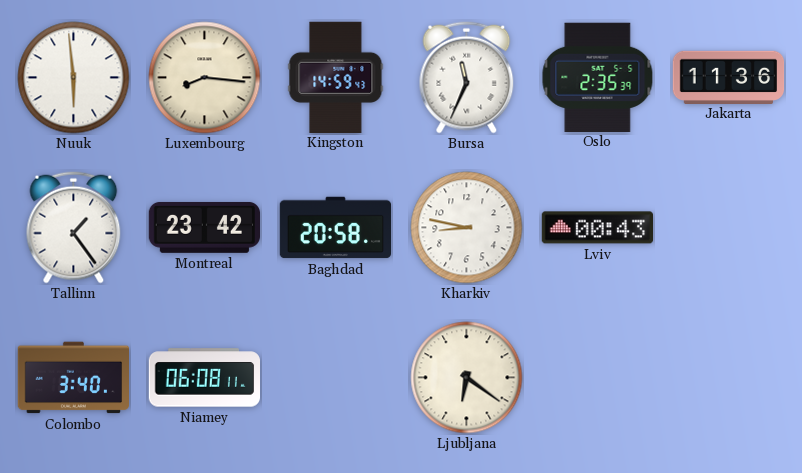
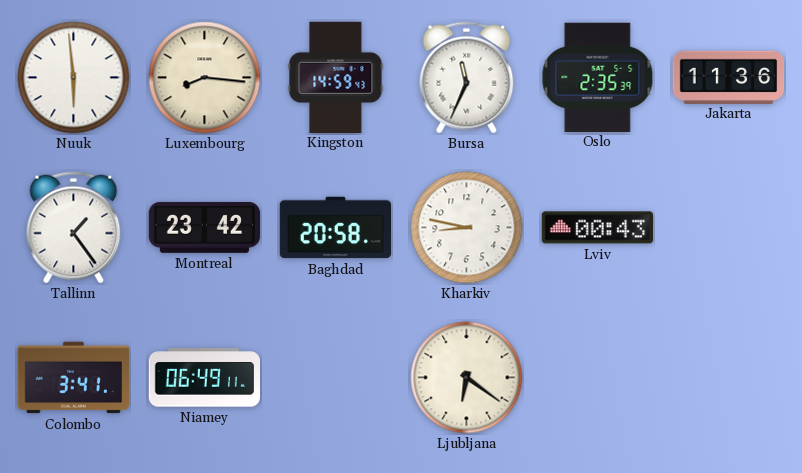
Colombo: 3:40 -> 3:41 (73, 378)
Niamey: 06:08 -> 06:49 (204, 378)
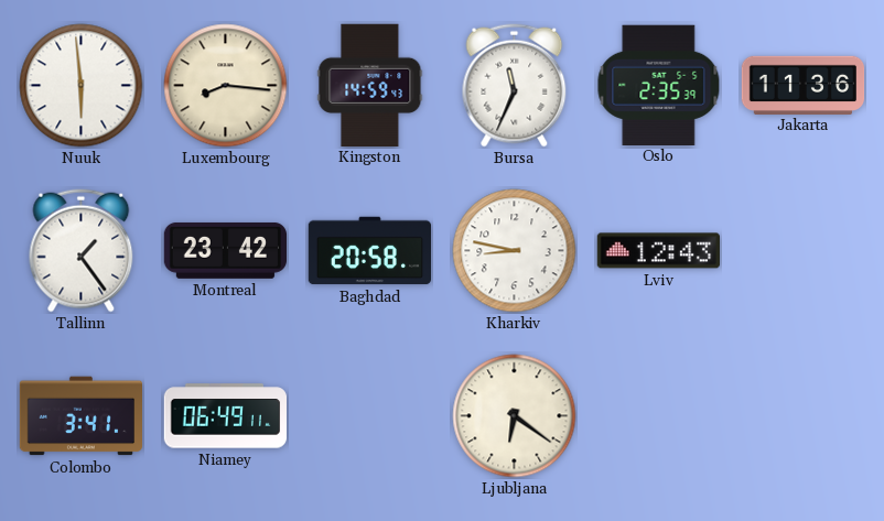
Lviv: 00:43 -> 12:43 (658, 251)
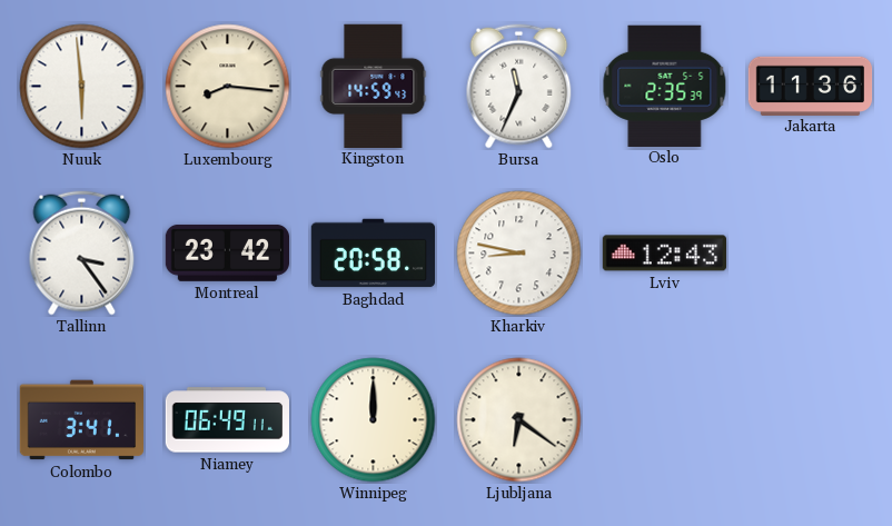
Tallinn: 1:24 -> 3:24 (82, 254)
Winnipeg: none -> 12:00 (374, 420)
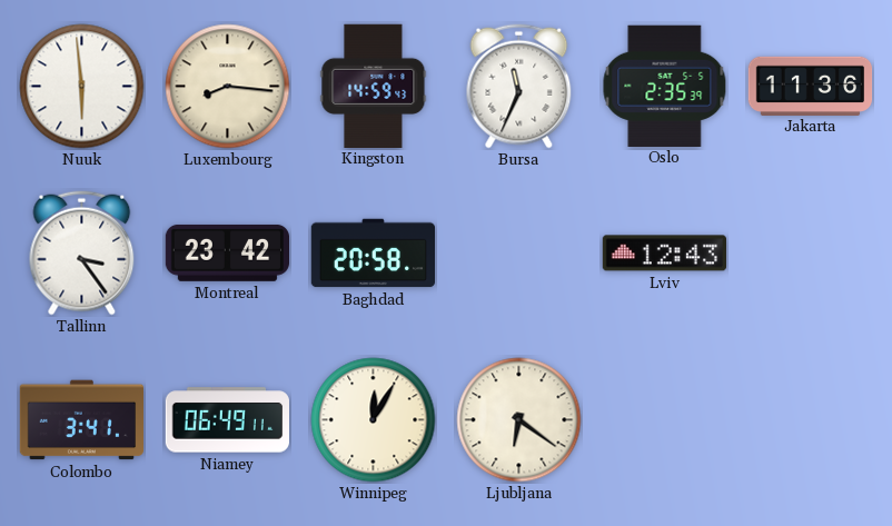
Kharkiv: 8:47 -> none (519, 254)
Winnipeg: 12:00 -> 12:05 (374, 420)
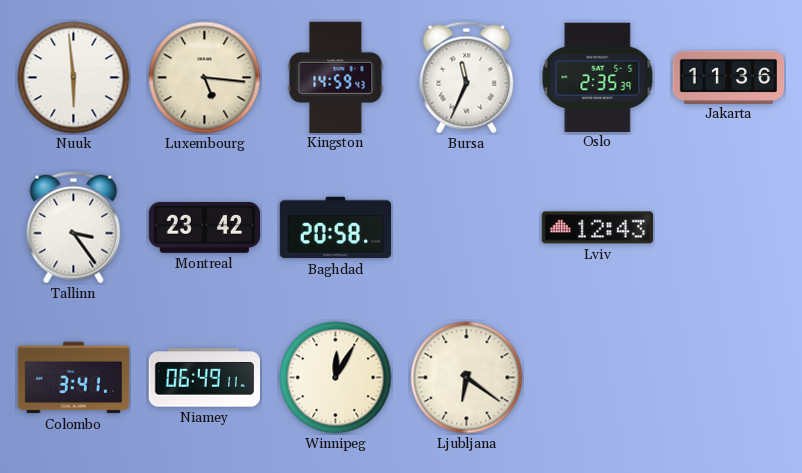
Luxembourg: 8:16 -> 5:16 (205, 78)
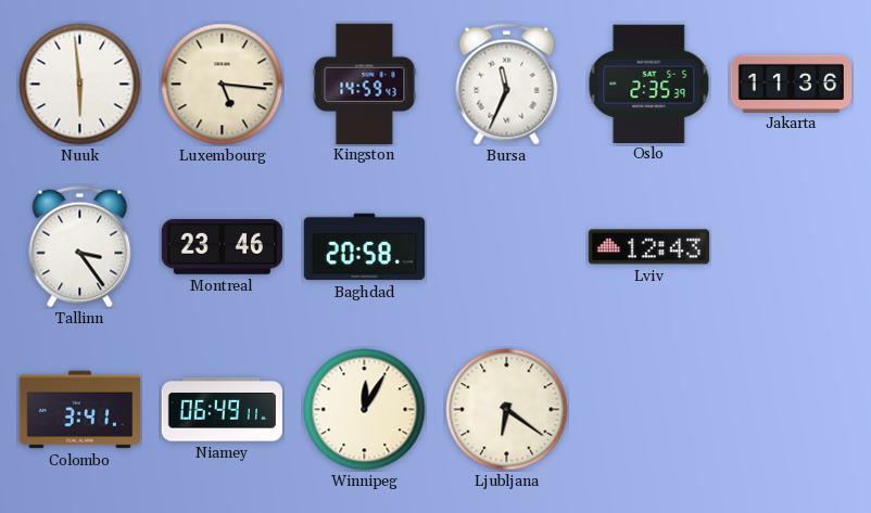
Montreal: 23:42 -> 23:46 (222, 247)
